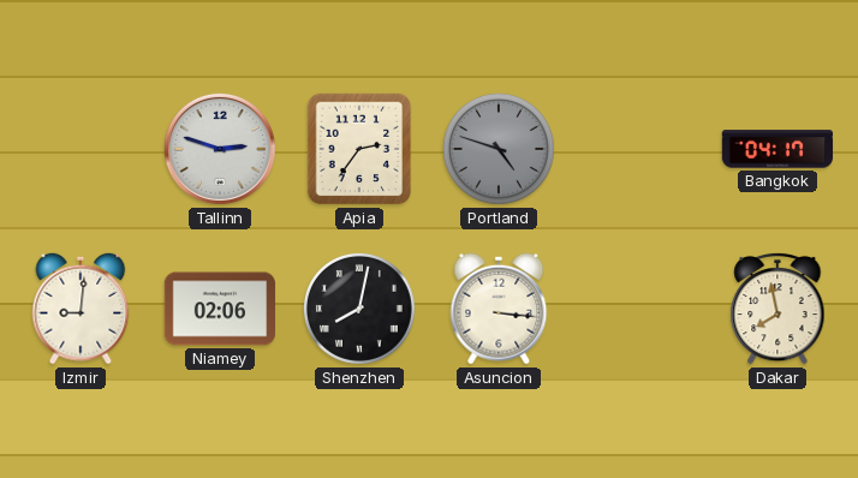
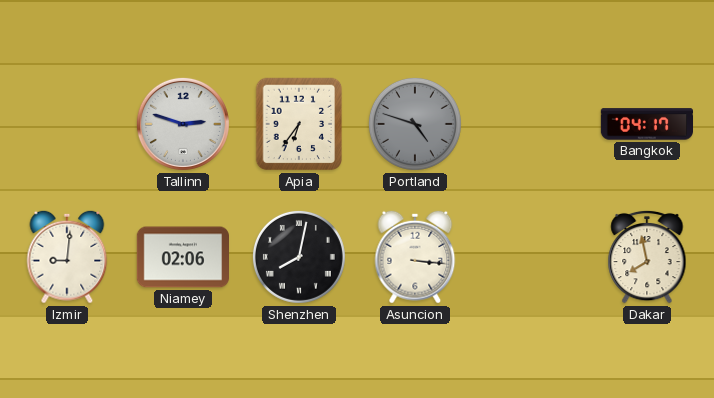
Apia: 2:36 -> 6:36 (299, 124)
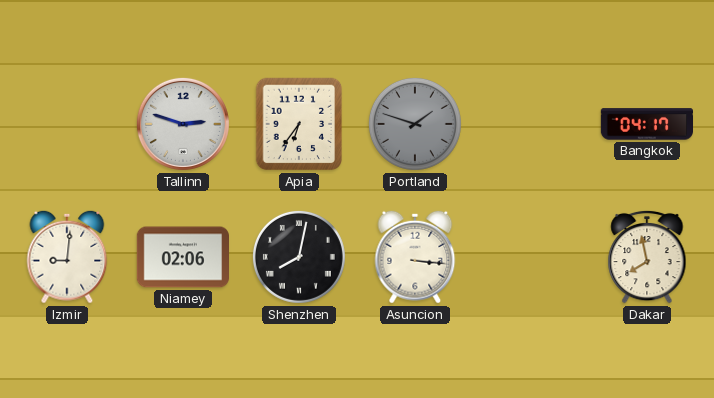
Portland: 4:48 -> 1:48 (415, 124)
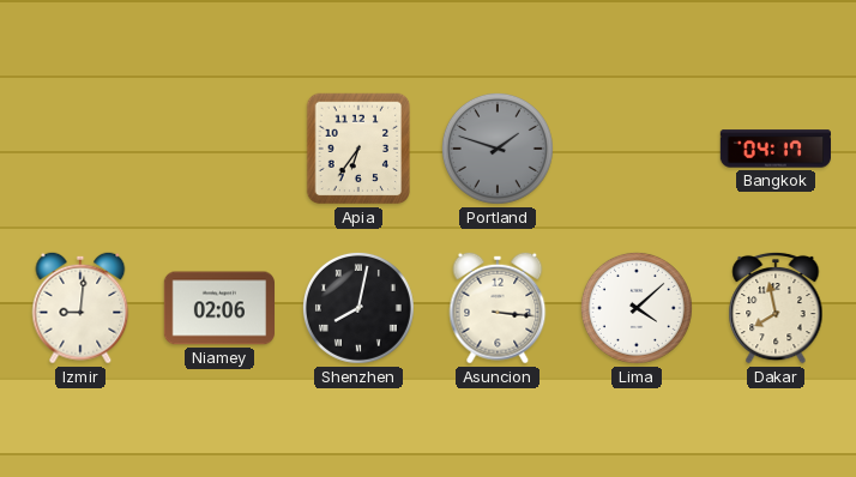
Tallinn: 2:48 -> none (183, 124)
Lima: none -> 4:08 (637, 308)
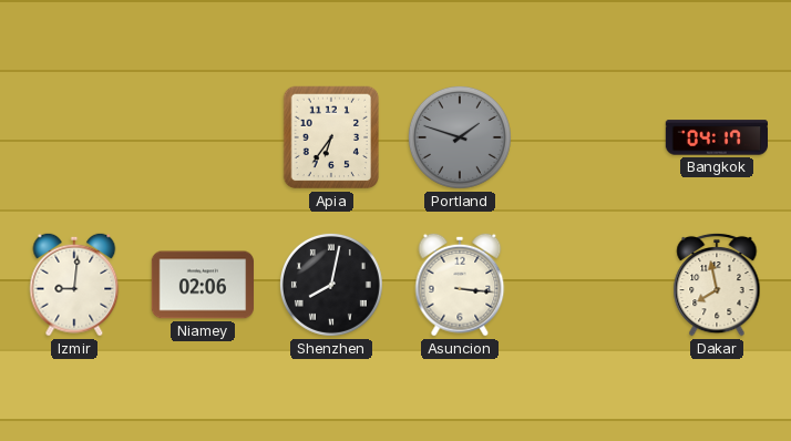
Lima: 4:08 -> none (637, 308)
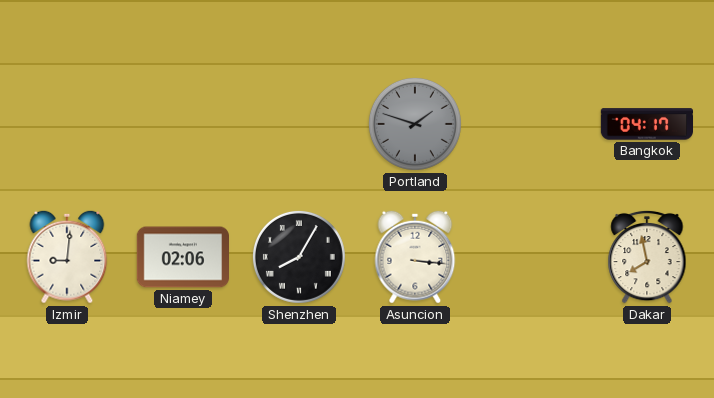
Apia: 6:36 -> none (331, 137)
Shenzhen: 8:02 -> 8:05 (299, 257)
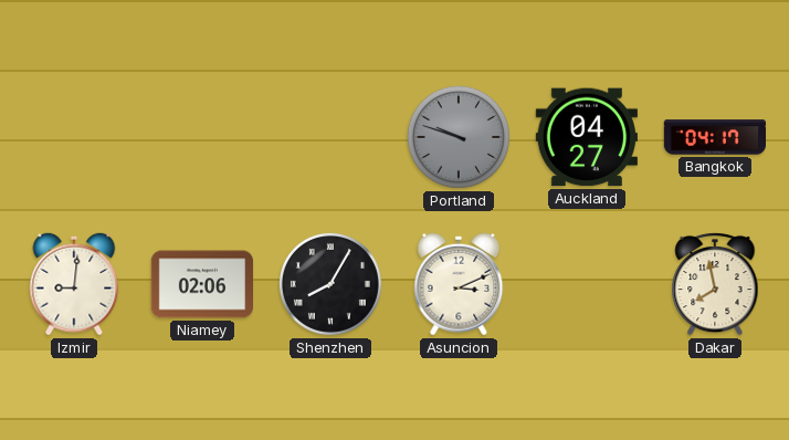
Portland: 1:48 -> 9:48 (459, 137)
Auckland: none -> 04:27 (587, 137)
Asuncion: 3:16 -> 3:11 (459, 284)
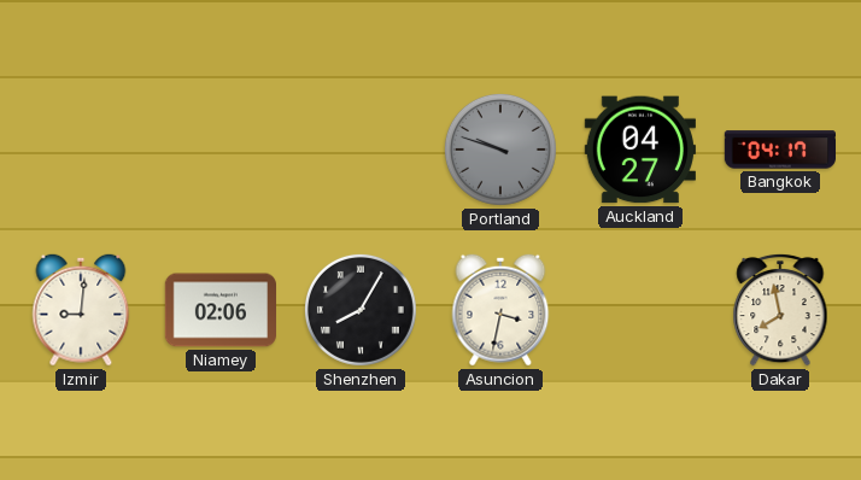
Asuncion: 3:11 -> 3:32 (500, 310)
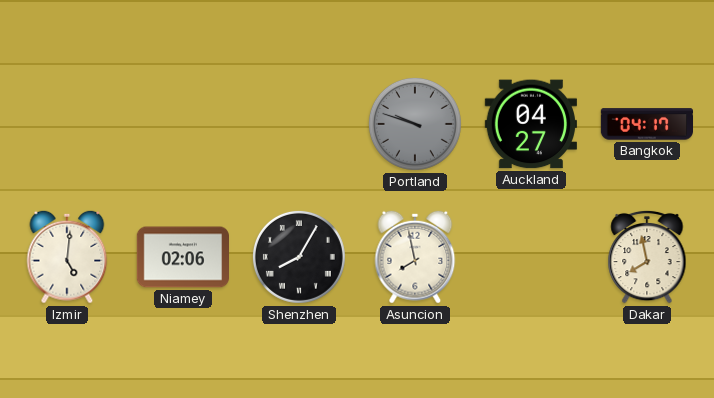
Izmir: 9:01 -> 5:01 (67, 257)
Asuncion: 3:32 -> 7:58 (415, 257)
